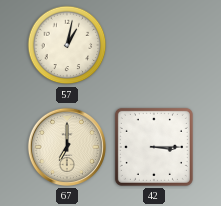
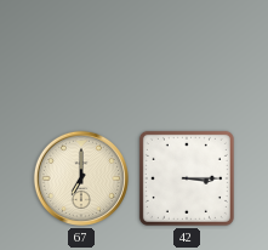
57: 1:02 -> none (67, 45)
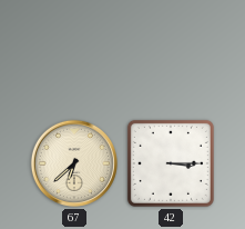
67: 7:00 -> 6:38 (74, 163)
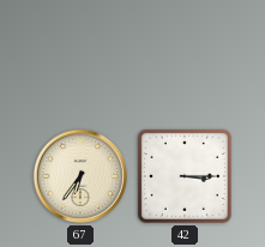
67: 6:38 -> 6:36 (80, 176)
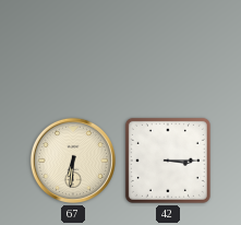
67: 6:36 -> 6:31 (73, 161)
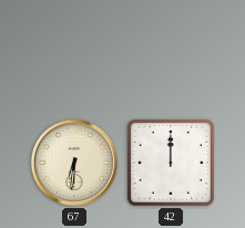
42: 3:15 -> 12:00 (171, 163)
